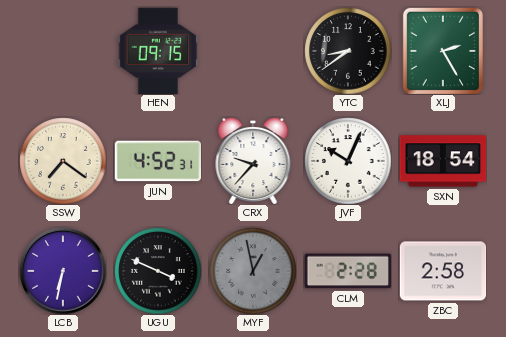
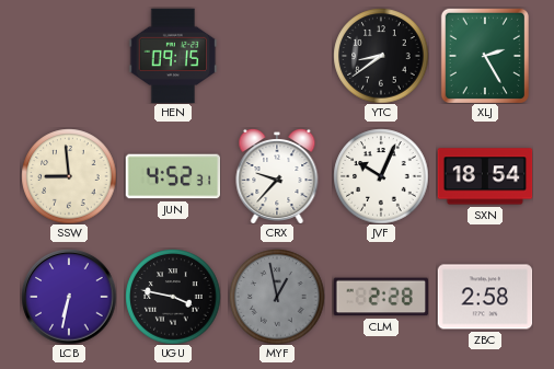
SSW: 7:21 -> 8:59 (69, 176)
UGU: 3:49 -> 3:47 (173, 297)
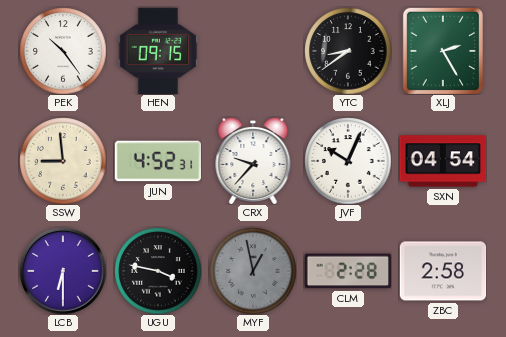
PEK: none -> 10:24 (63, 51)
SXN: 18:54 -> 04:54 (443, 161)
LCB: 6:32 -> 6:30 (63, 271)
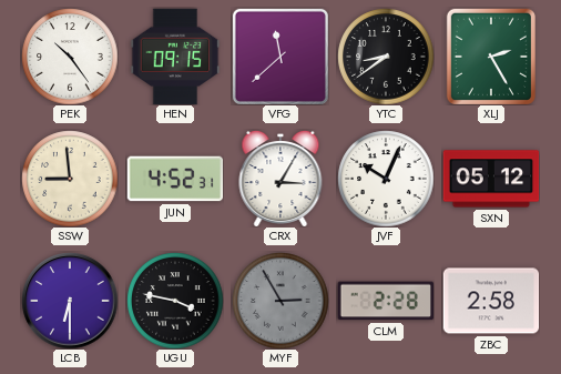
VFG: none -> 11:38 (280, 57)
CRX: 9:37 -> 3:05 (280, 179)
SXN: 04:54 -> 05:12 (491, 179)
MYF: 12:58 -> 2:55 (280, 301)
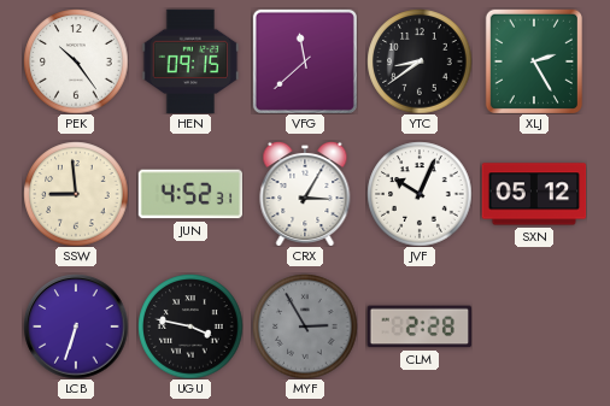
LCB: 6:30 -> 6:33 (76, 326)
ZBC: 2:58 -> none (491, 301)
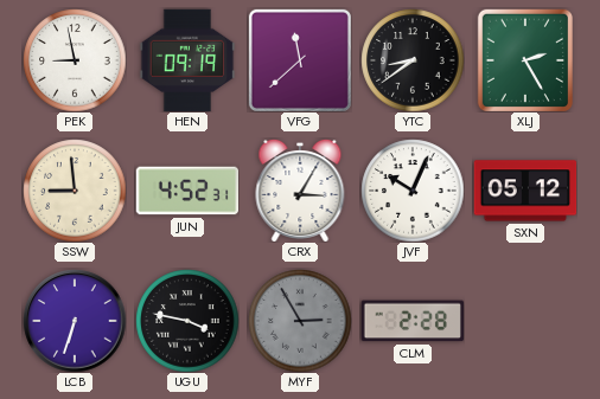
PEK: 10:24 -> 8:58 (75, 60)
HEN: 09:15 -> 09:19 (187, 60)
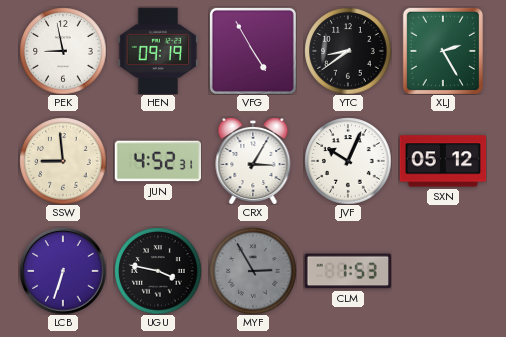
VFG: 11:38 -> 4:55 (253, 51)
CLM: 2:28 -> 1:53 (348, 271)
